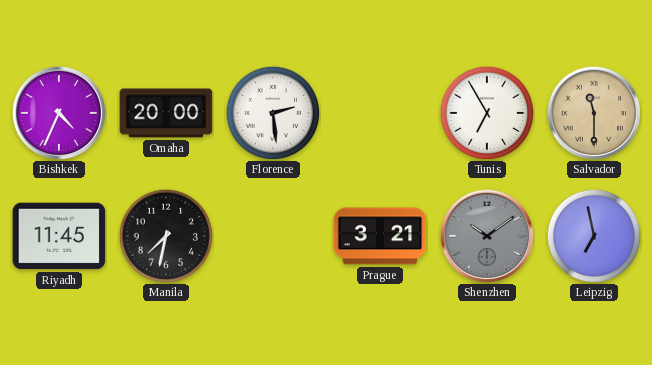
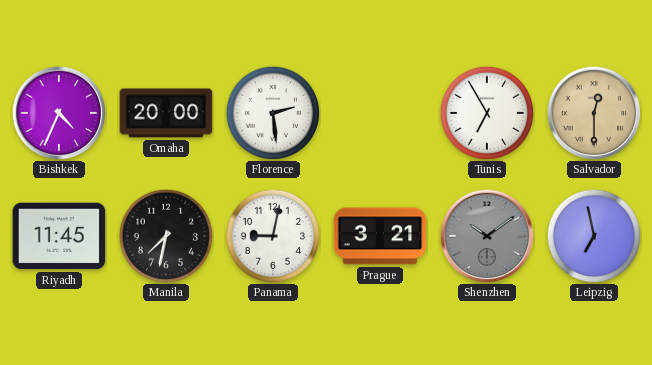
Salvador: 11:30 -> 12:30 (594, 113)
Panama: none -> 9:02 (273, 236)
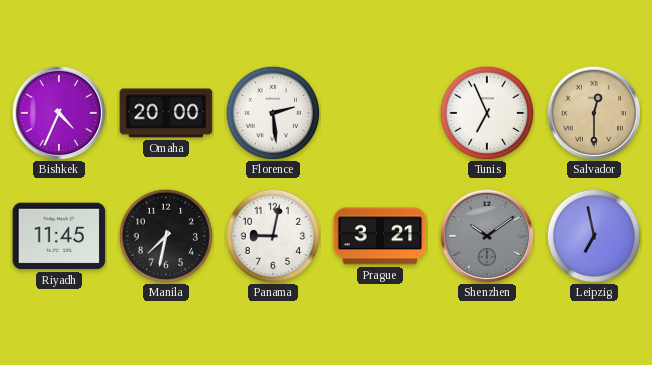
Tunis: 6:55 -> 6:56 (487, 113)
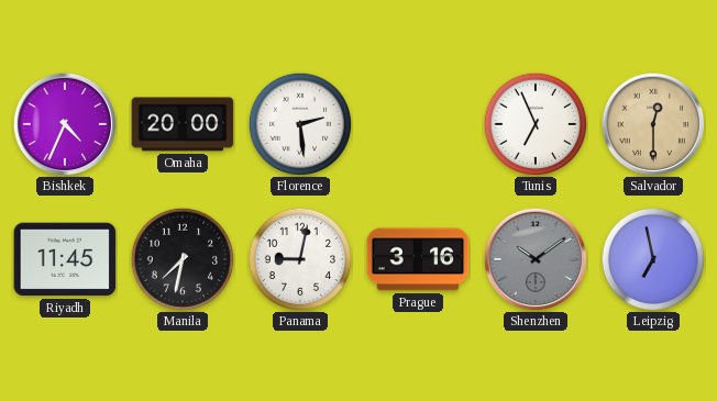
Prague: 3:21 -> 3:16 (418, 259)
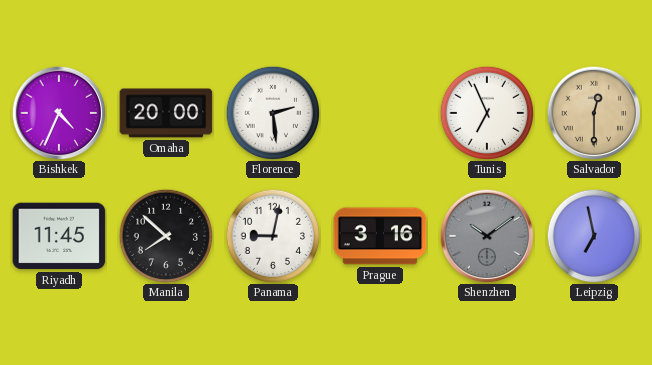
Manila: 7:32 -> 7:52 (166, 236)
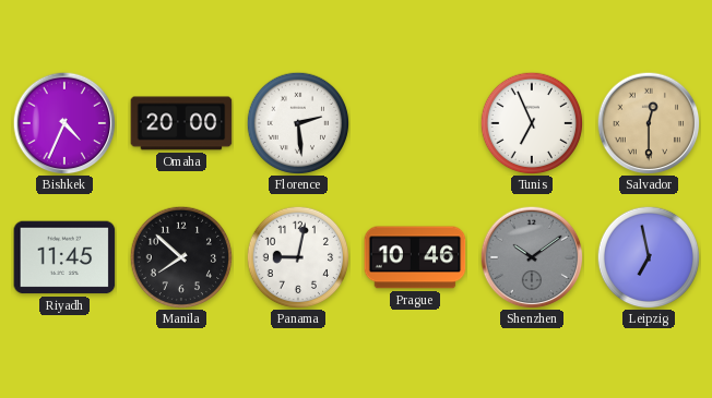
Prague: 3:16 -> 10:46 (415, 257)
